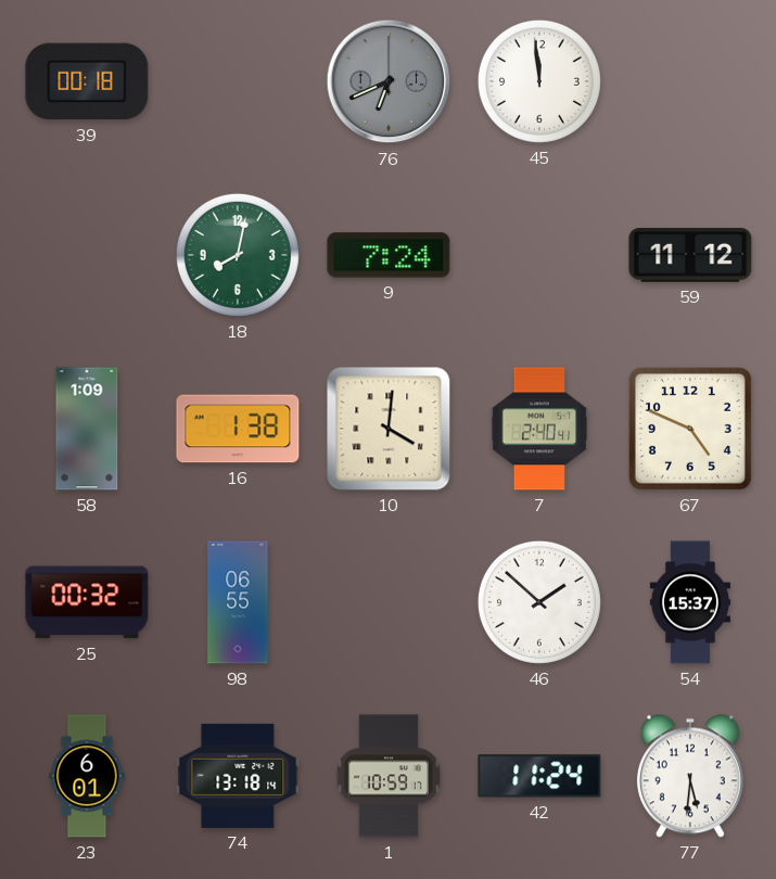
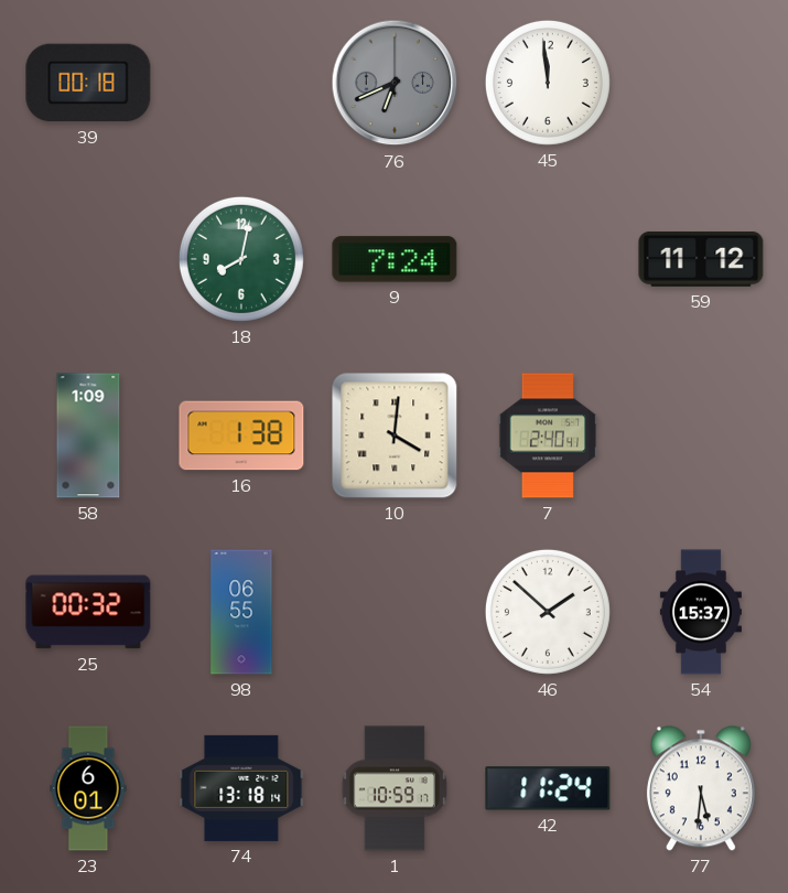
67: 4:49 -> none (690, 429)
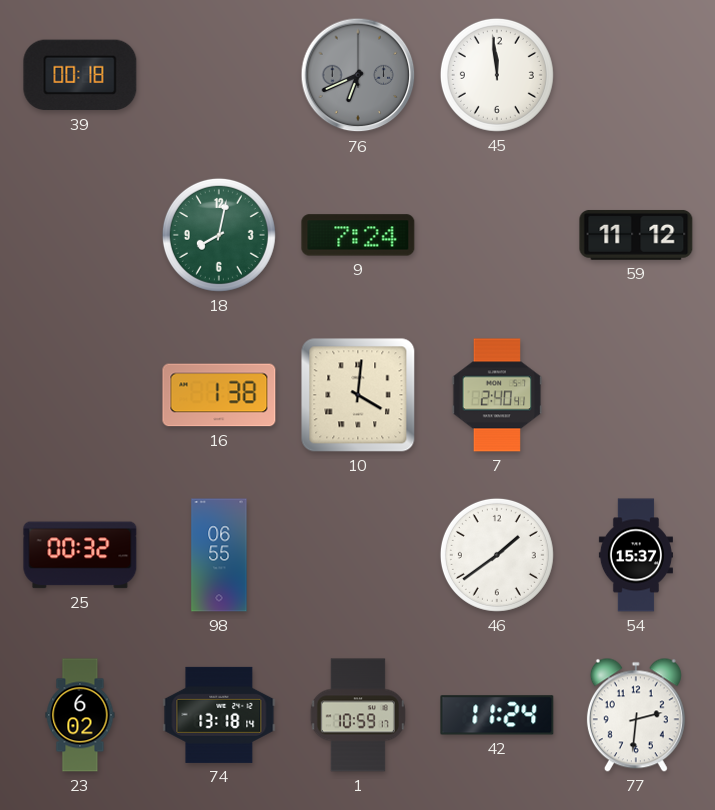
58: 1:09 -> none (88, 435)
46: 1:52 -> 1:39 (497, 555)
23: 6:01 -> 6:02 (80, 715)
77: 5:31 -> 2:31 (636, 715)
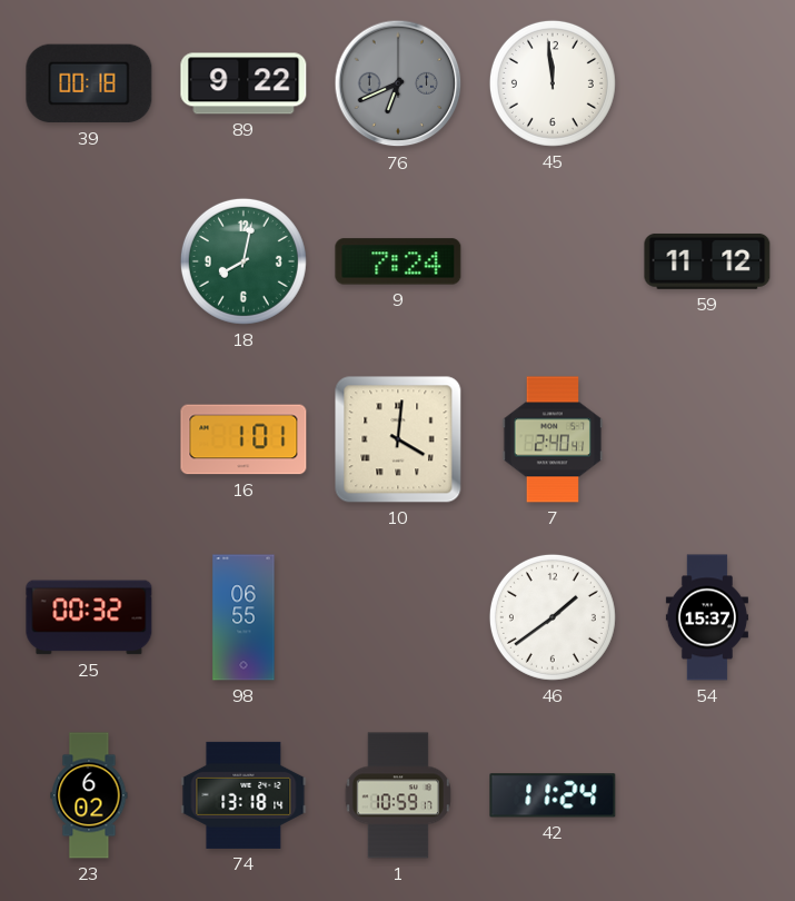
89: none -> 9:22 (244, 83)
16: 1:38 -> 1:01 (244, 439)
77: 2:31 -> none (636, 715)
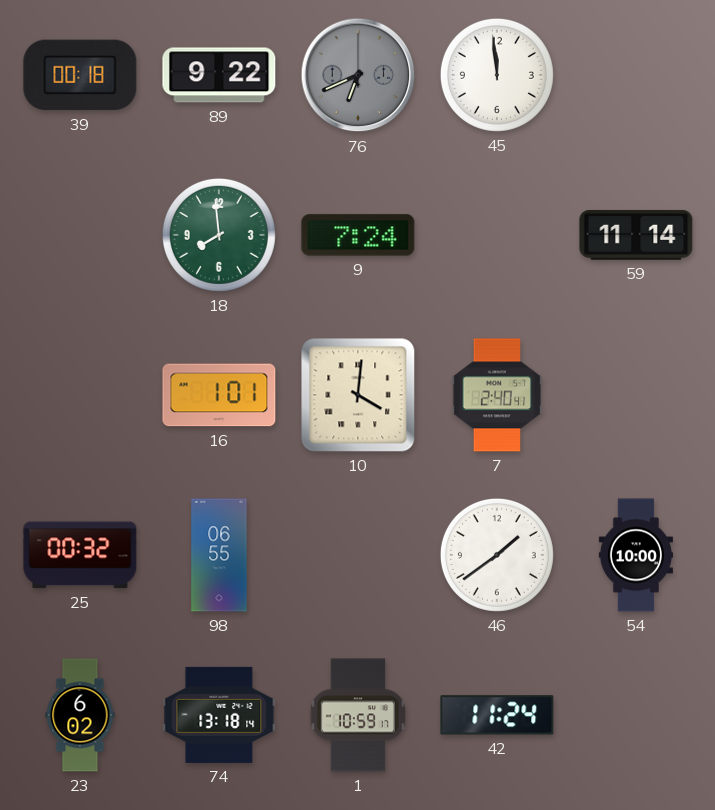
18: 8:02 -> 7:59 (219, 235)
59: 11:12 -> 11:14 (636, 235)
54: 15:37 -> 10:00 (636, 555)
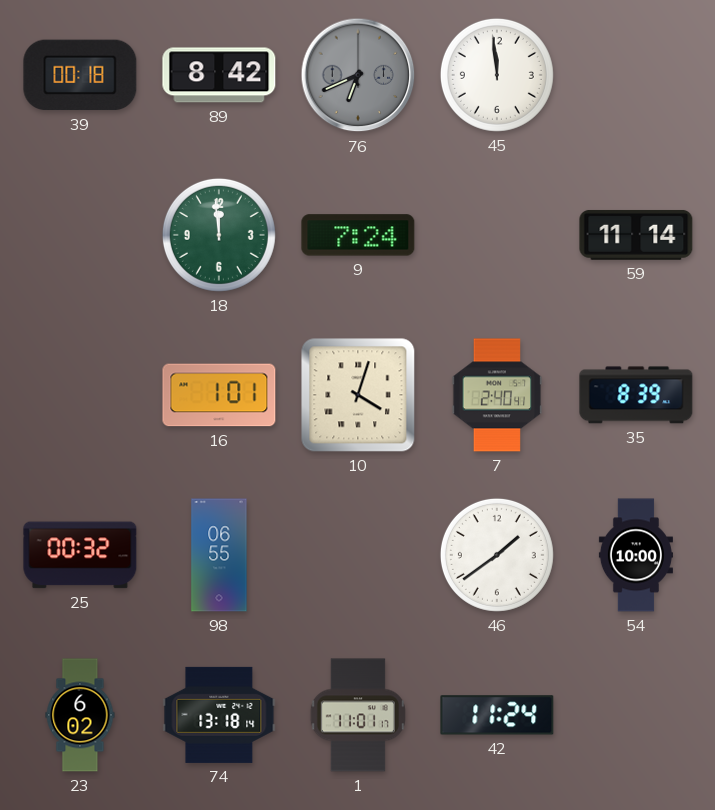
89: 9:22 -> 8:42 (219, 75)
18: 7:59 -> 11:59 (219, 235)
10: 4:01 -> 4:03 (358, 395)
35: none -> 8:39 (636, 395)
1: 10:59 -> 11:01 (358, 715)
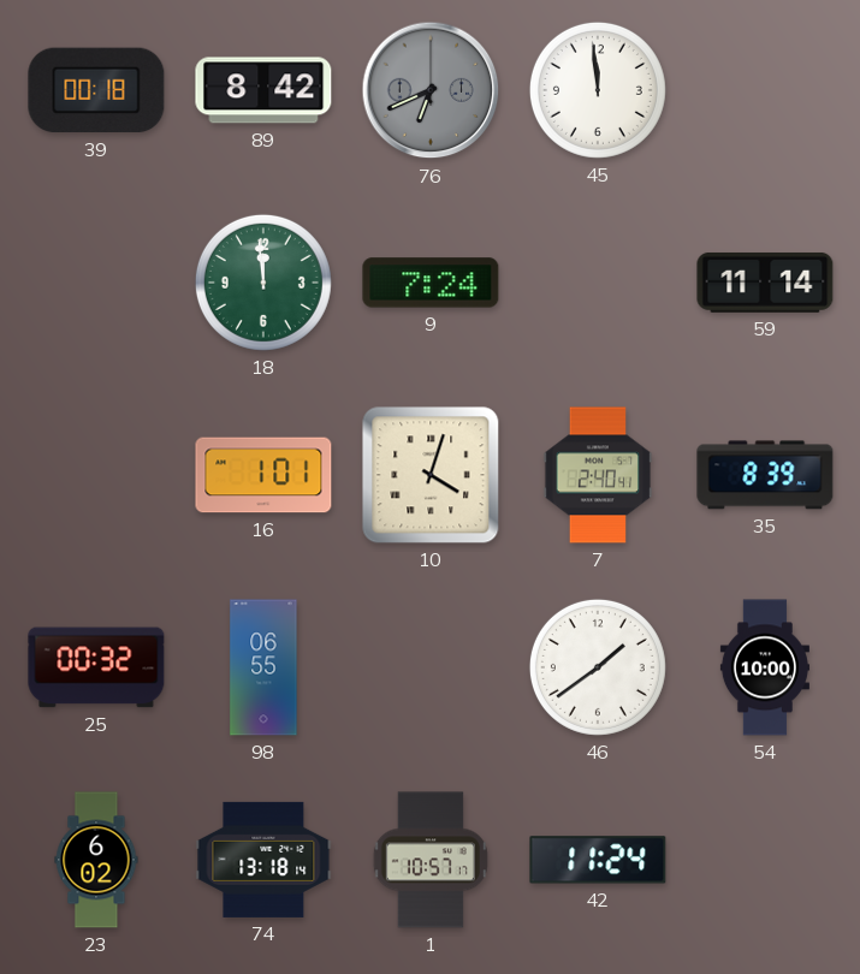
1: 11:01 -> 10:57 (431, 860)
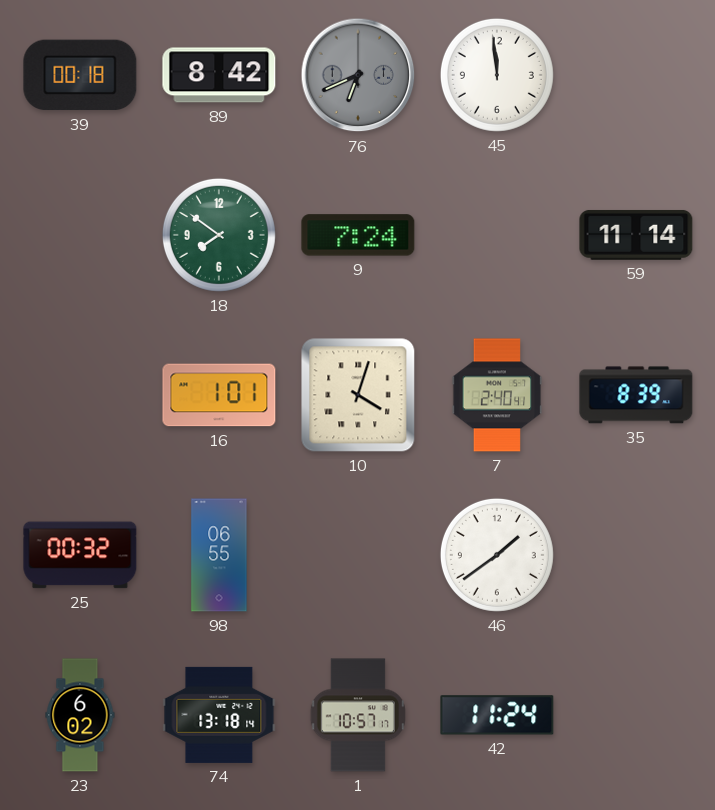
18: 11:59 -> 7:51 (219, 235)
54: 10:00 -> none (765, 667)
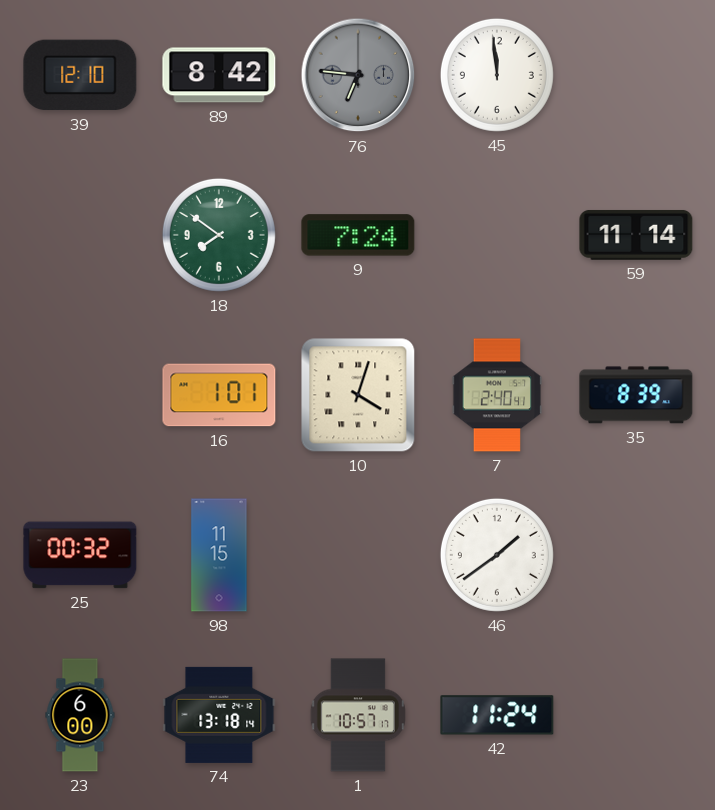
39: 00:18 -> 12:10 (80, 75)
76: 6:41 -> 6:46 (358, 75)
98: 06:55 -> 11:15 (219, 555)
23: 6:02 -> 6:00 (80, 715)
